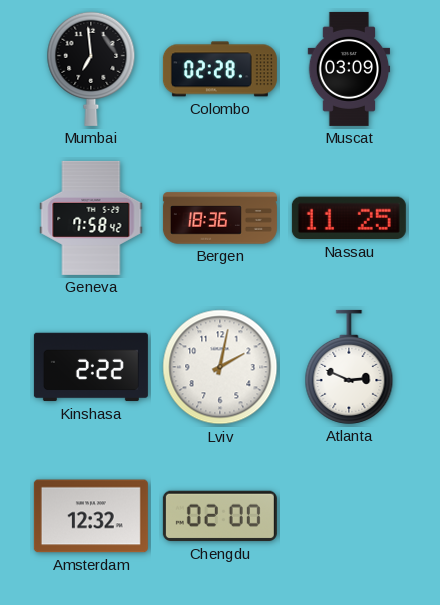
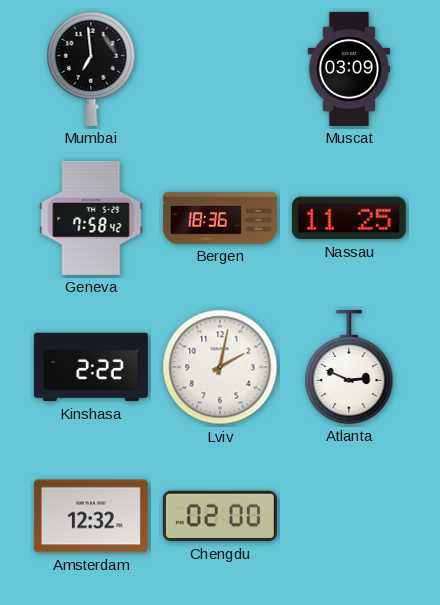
Colombo: 02:28 -> none (220, 69)
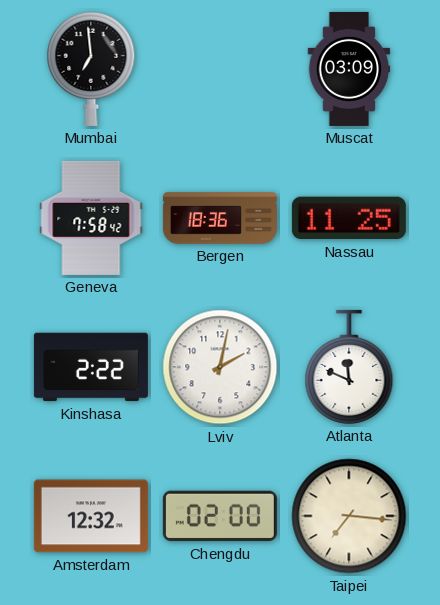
Atlanta: 2:49 -> 11:49 (349, 367)
Taipei: none -> 7:16 (349, 516)
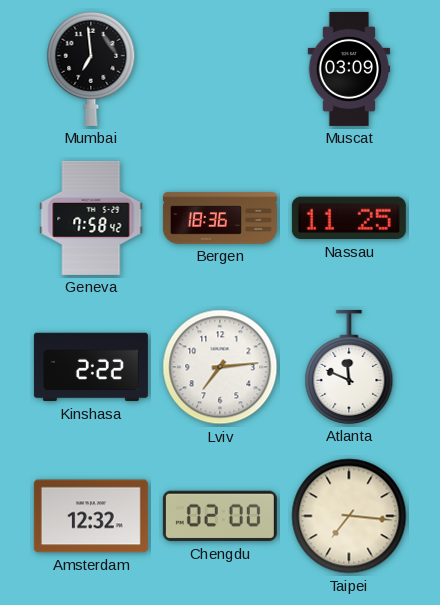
Lviv: 2:02 -> 7:14 (220, 367)
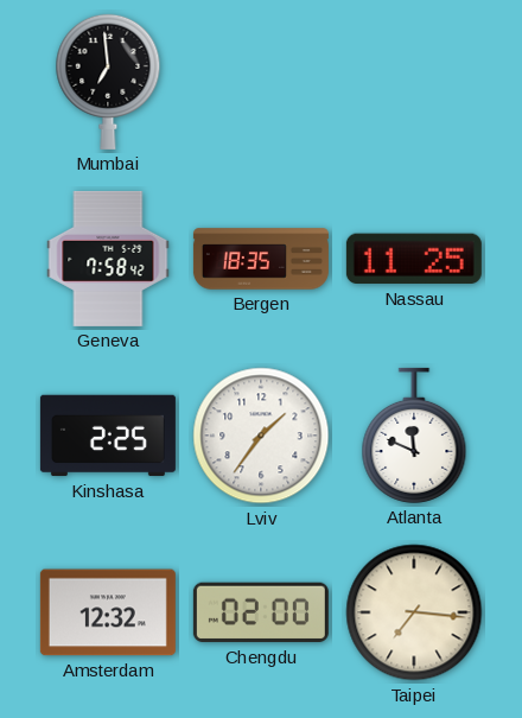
Muscat: 03:09 -> none (349, 69)
Bergen: 18:36 -> 18:35 (261, 259)
Kinshasa: 2:22 -> 2:25 (108, 436)
Lviv: 7:14 -> 1:36 (261, 436)
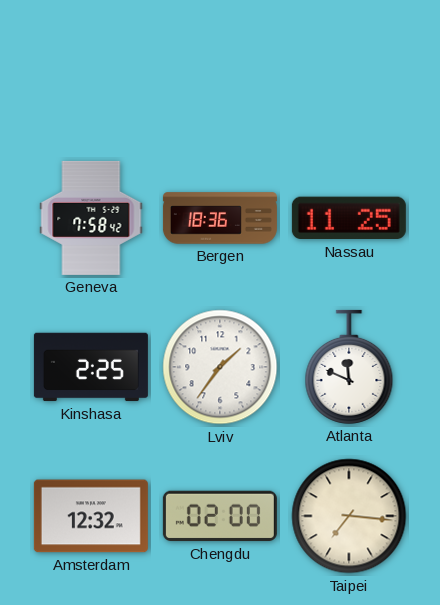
Mumbai: 6:59 -> none (108, 82)
Bergen: 18:35 -> 18:36 (220, 218)
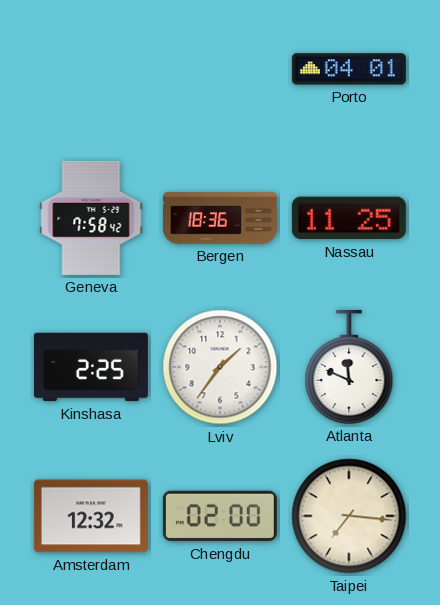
Porto: none -> 04:01 (349, 69)
